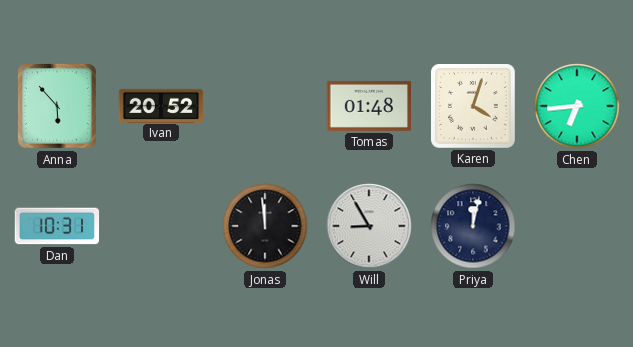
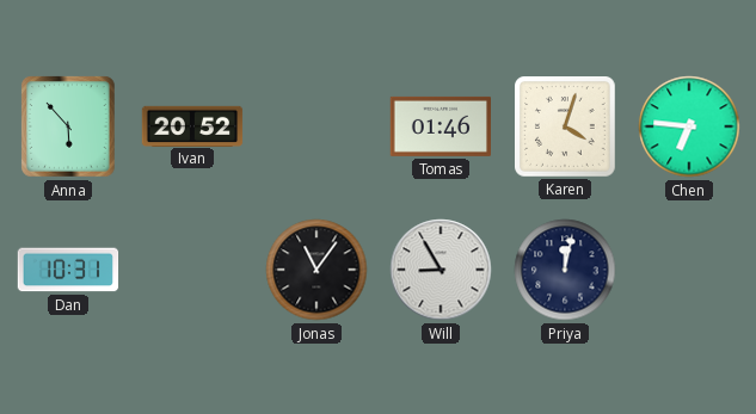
Tomas: 01:48 -> 01:46 (440, 126)
Chen: 6:44 -> 6:46 (689, 126)
Jonas: 11:59 -> 11:06 (316, 270)
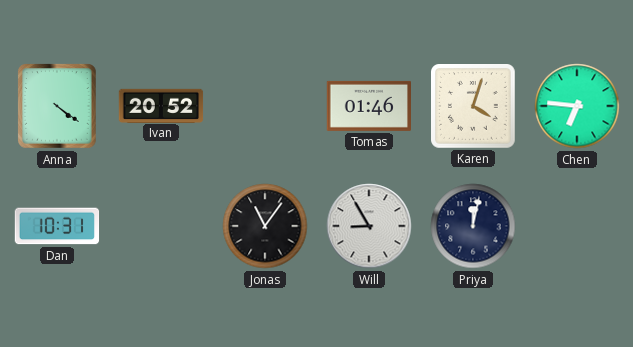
Anna: 5:53 -> 4:21 (58, 106)
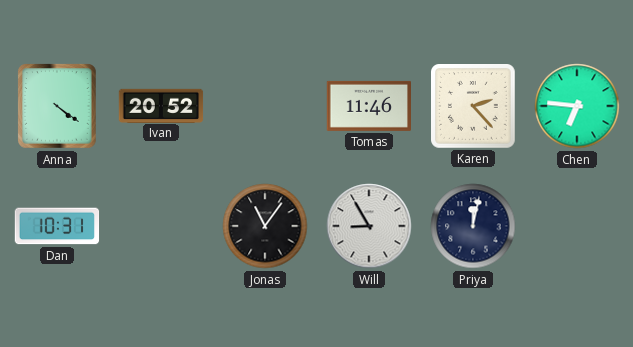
Tomas: 01:46 -> 11:46 (368, 106)
Karen: 4:03 -> 2:23 (474, 107)
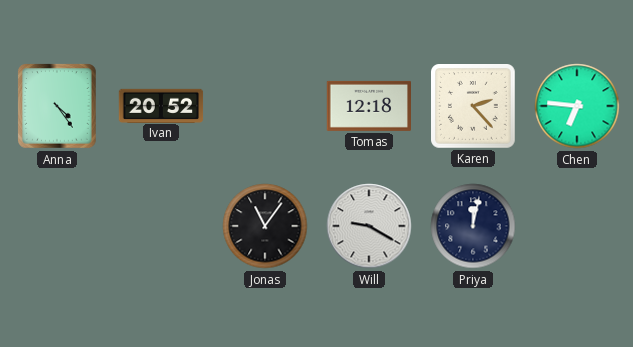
Anna: 4:21 -> 4:24 (58, 106)
Tomas: 11:46 -> 12:18 (368, 106)
Dan: 10:31 -> none (57, 226)
Will: 8:55 -> 9:20 (369, 226)
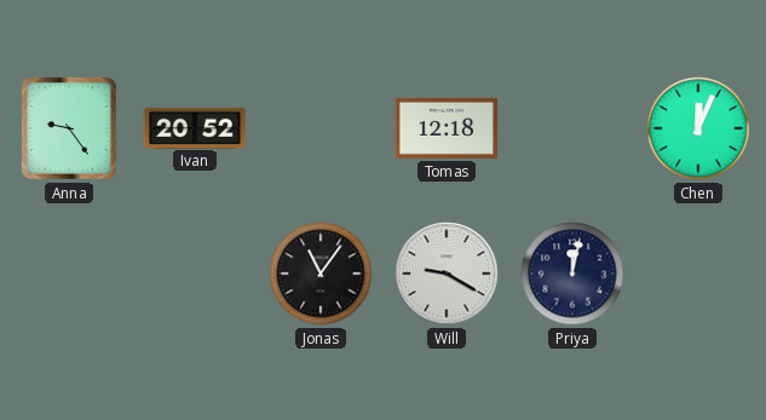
Anna: 4:24 -> 9:24 (70, 128)
Karen: 2:23 -> none (474, 107)
Chen: 6:46 -> 12:04 (698, 128)
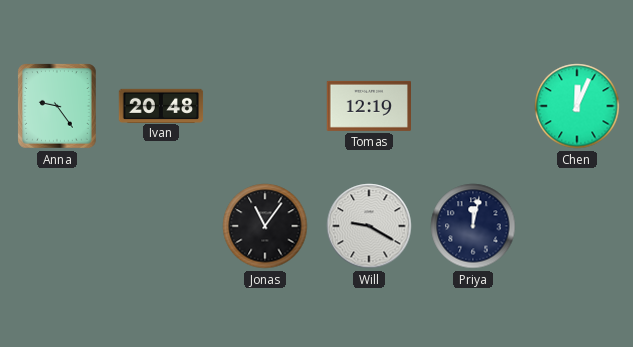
Ivan: 20:52 -> 20:48 (161, 105)
Tomas: 12:18 -> 12:19 (368, 106)
